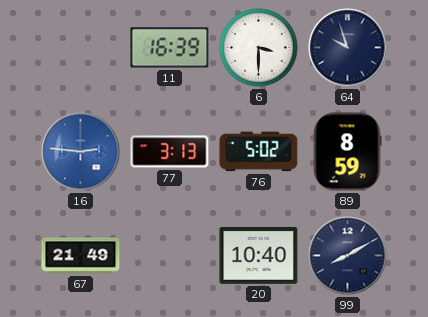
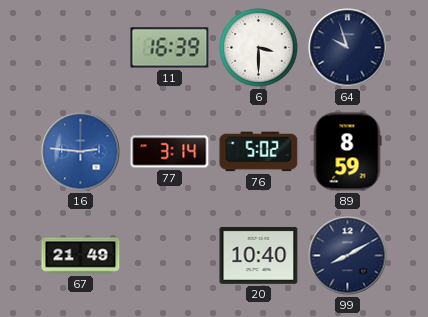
77: 3:13 -> 3:14 (170, 152)
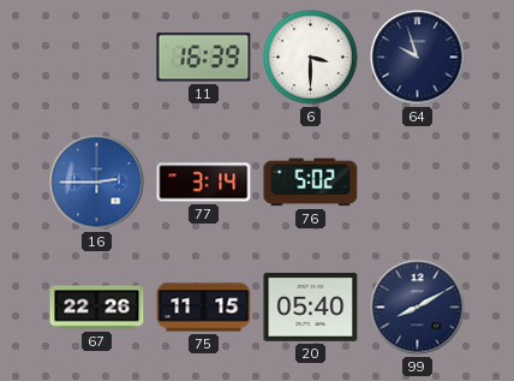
16: 2:46 -> 2:45 (97, 183)
89: 8:59 -> none (347, 152)
67: 21:49 -> 22:26 (97, 308)
75: none -> 11:15 (204, 308)
20: 10:40 -> 05:40 (311, 306)
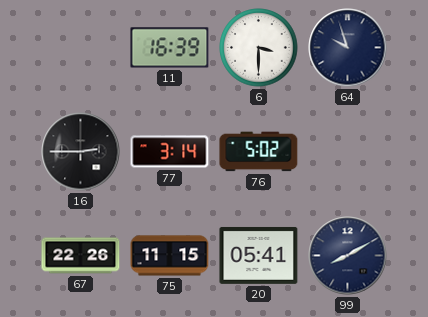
16 dial: blue -> black (81, 152)
20: 05:40 -> 05:41 (259, 255)
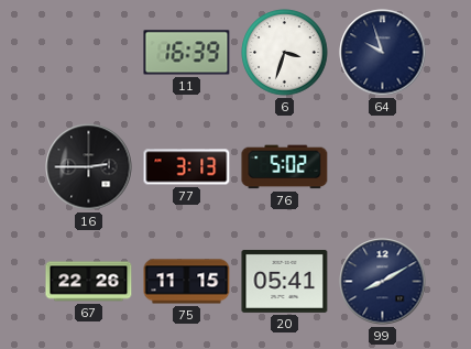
6: 3:30 -> 3:33 (285, 53)
77: 3:14 -> 3:13 (187, 167)
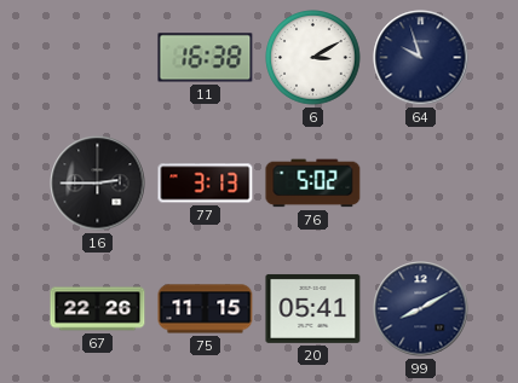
11: 16:39 -> 16:38 (206, 58)
6: 3:33 -> 3:10 (313, 58)
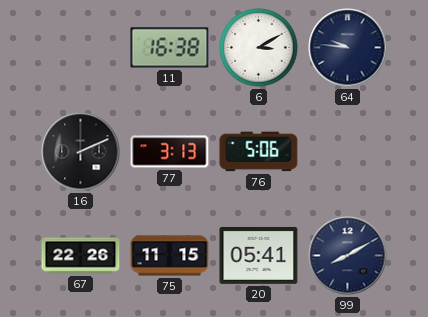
64: 9:57 -> 9:46 (348, 48)
16: 2:45 -> 2:11 (81, 152)
76: 5:02 -> 5:06 (259, 152)
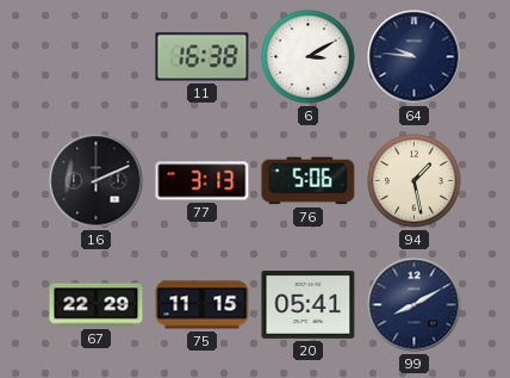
94: none -> 1:28 (415, 181)
67: 22:26 -> 22:29 (97, 305)
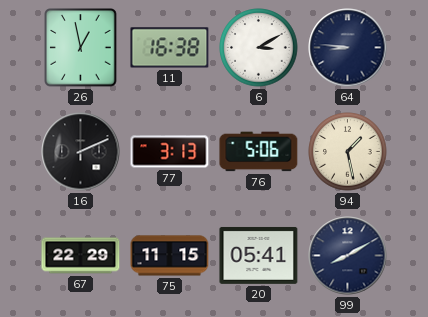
26: none -> 12:58 (81, 48)
64: 9:46 -> 8:46 (348, 48)
